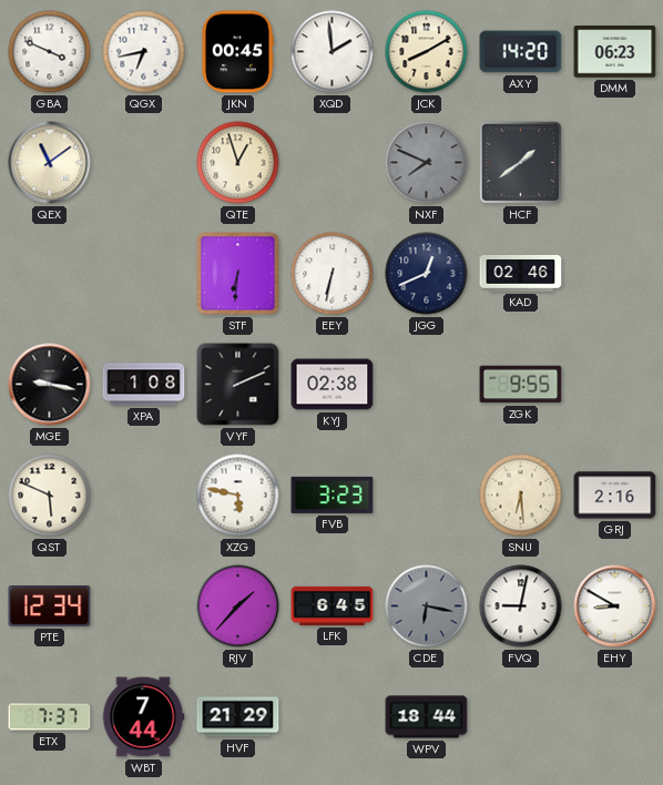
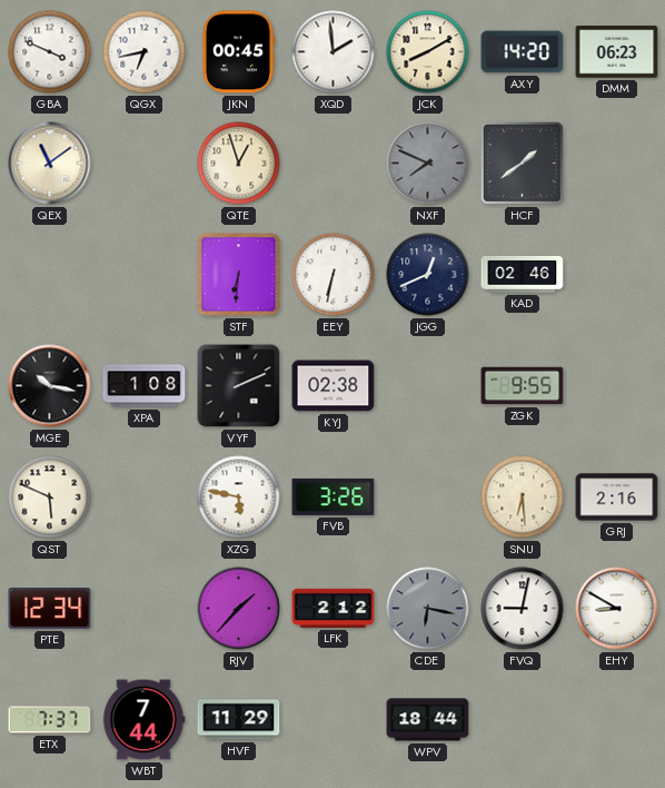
MGE: 9:17 -> 10:17 (50, 386)
FVB: 3:23 -> 3:26 (334, 496)
LFK: 6:45 -> 2:12 (334, 608)
HVF: 21:29 -> 11:29 (239, 720)
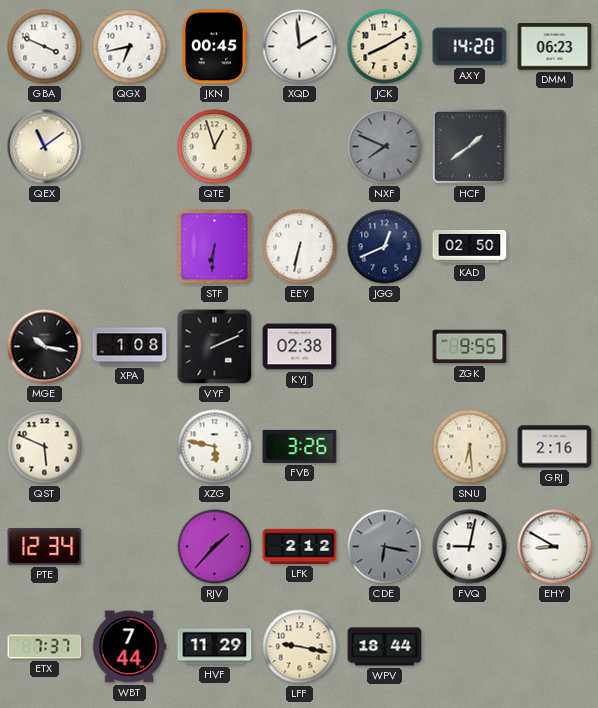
KAD: 02:46 -> 02:50 (470, 247)
LFF: none -> 9:17 (300, 647)
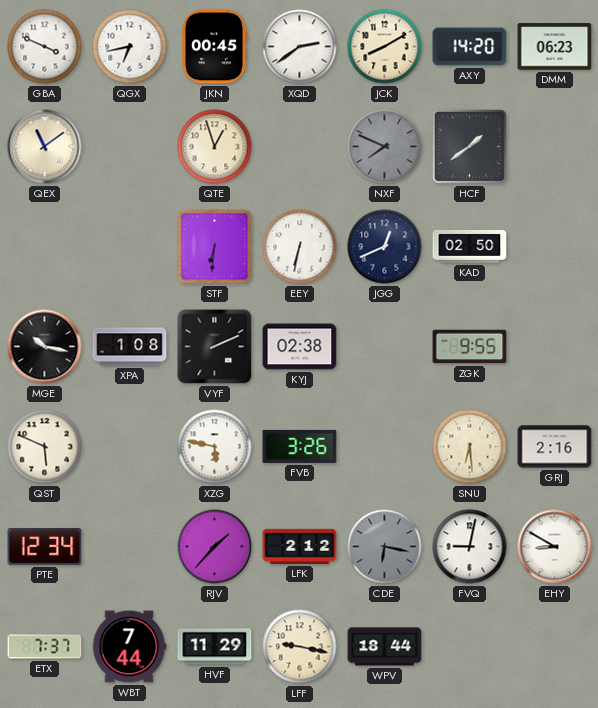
XQD: 1:59 -> 2:39 (300, 47)
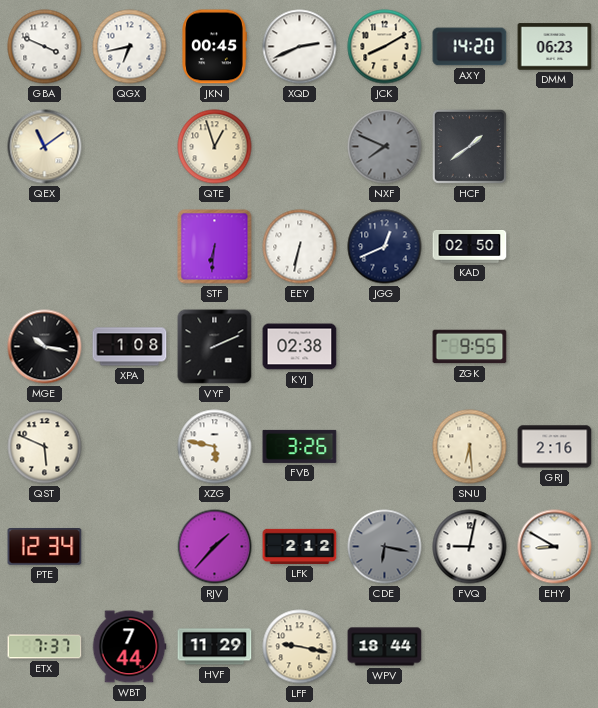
XQD: 2:39 -> 2:41 (300, 47)
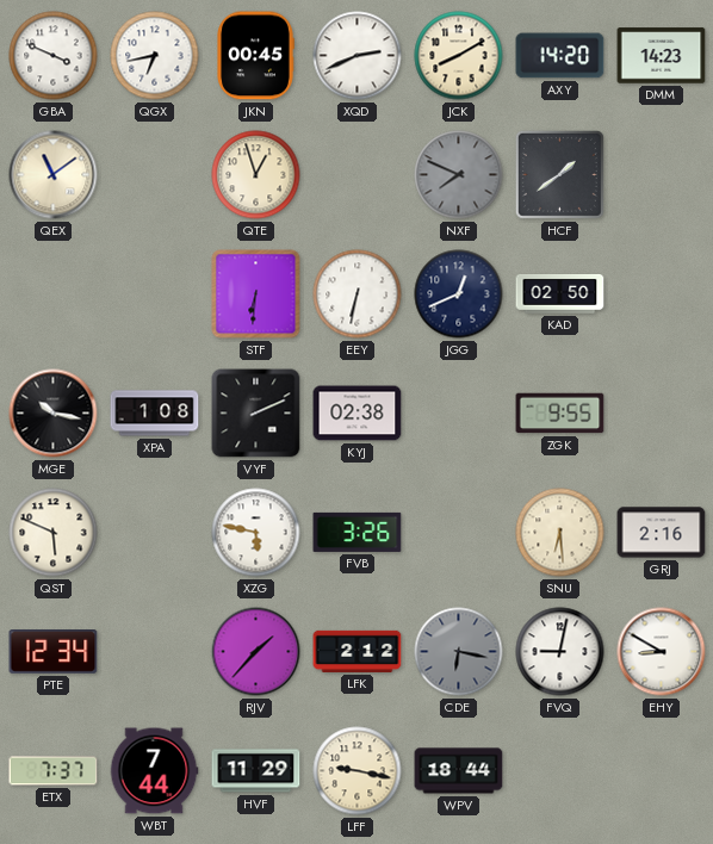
DMM: 06:23 -> 14:23 (662, 56)
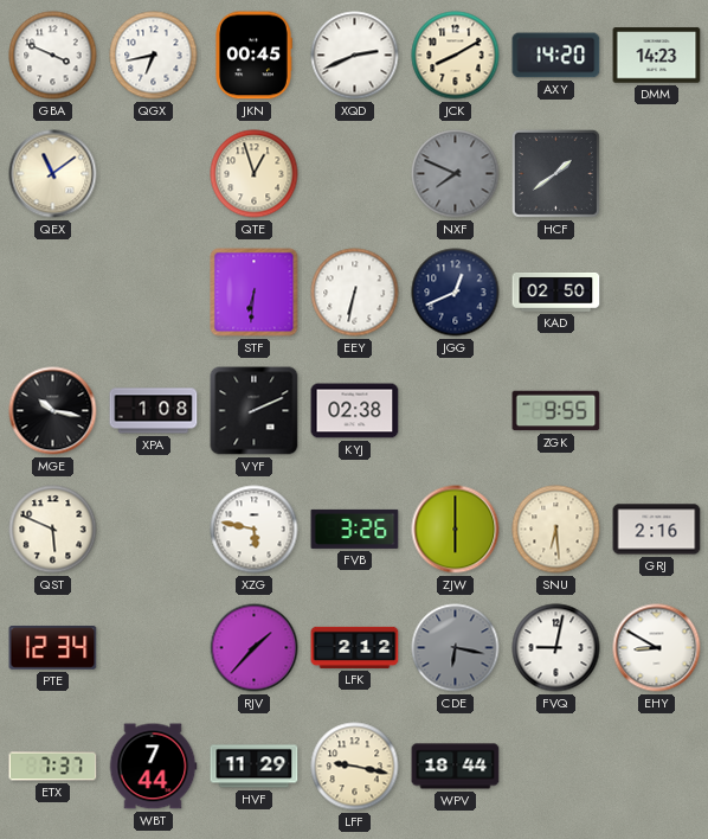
ZJW: none -> 6:00 (456, 530)
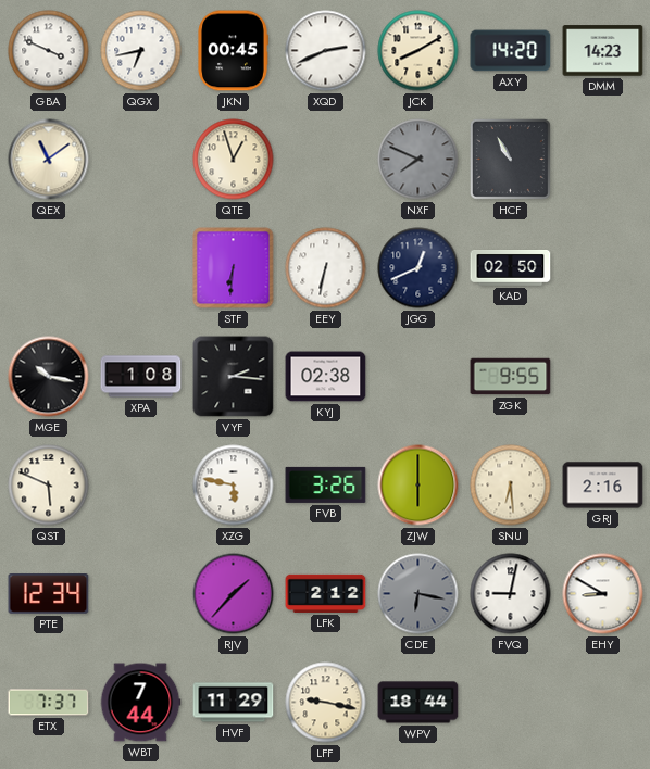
HCF: 1:39 -> 10:55 (510, 159)
VYF: 2:11 -> 2:16 (234, 377)
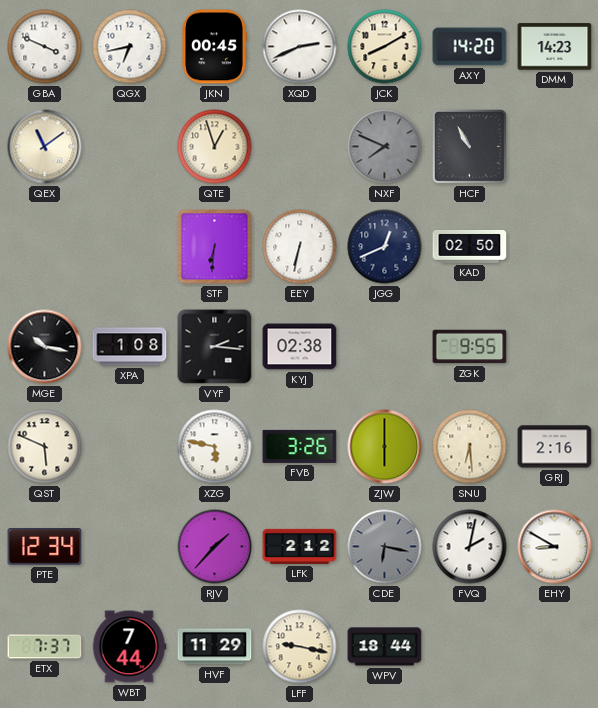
FVQ: 9:02 -> 2:02 (470, 547)
